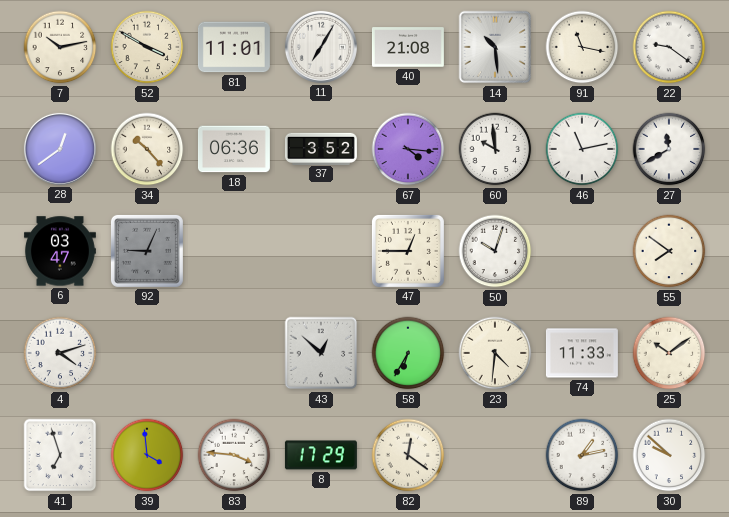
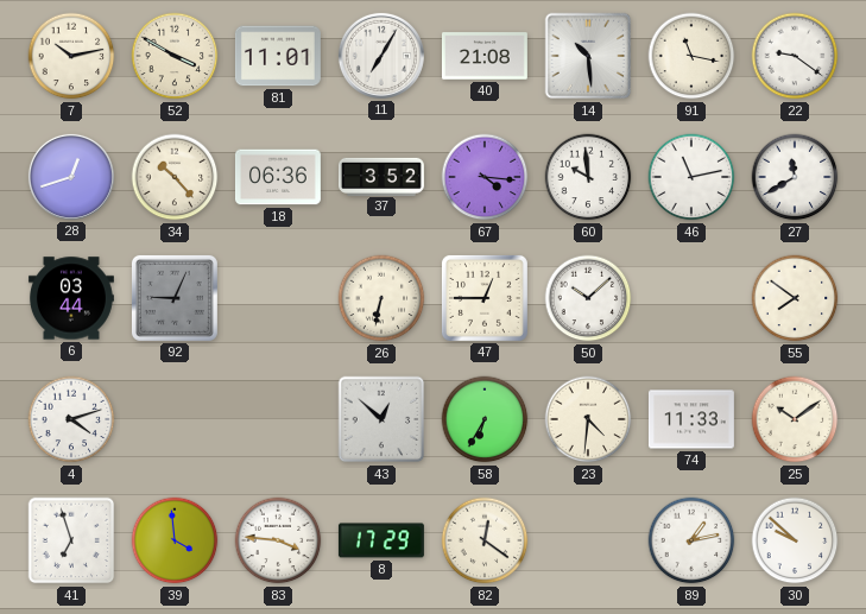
28: 12:39 -> 12:42 (71, 177)
6: 03:47 -> 03:44 (71, 298)
26: none -> 6:32 (381, 298)
50: 10:03 -> 10:08 (588, 298)
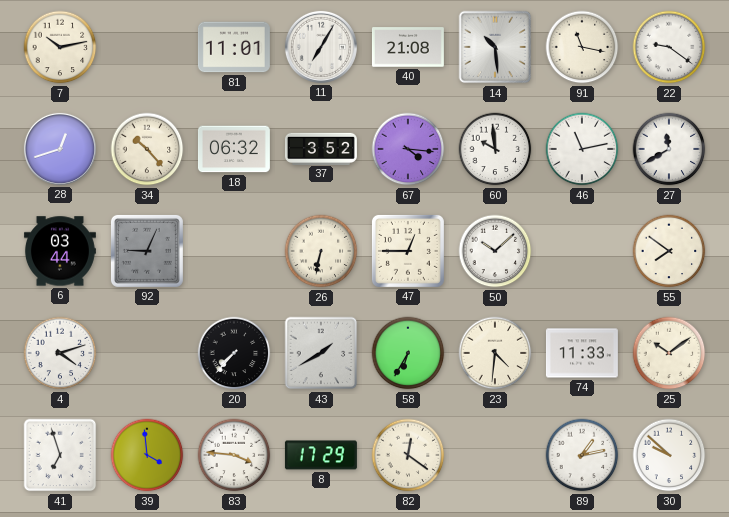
52: 3:50 -> none (175, 56)
18: 06:36 -> 06:32 (234, 149)
20: none -> 7:37 (234, 353)
43: 12:52 -> 1:40 (321, 353)
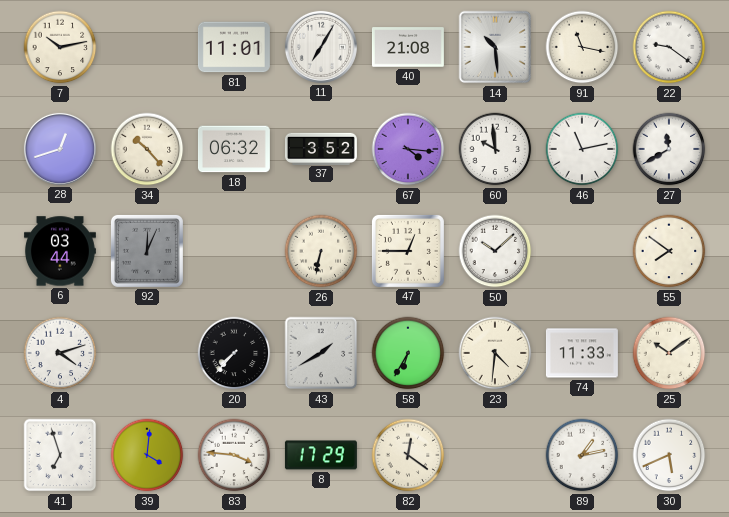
92: 9:04 -> 12:04 (147, 251)
39: 3:59 -> 4:01 (147, 455)
30: 9:52 -> 5:41 (669, 455)
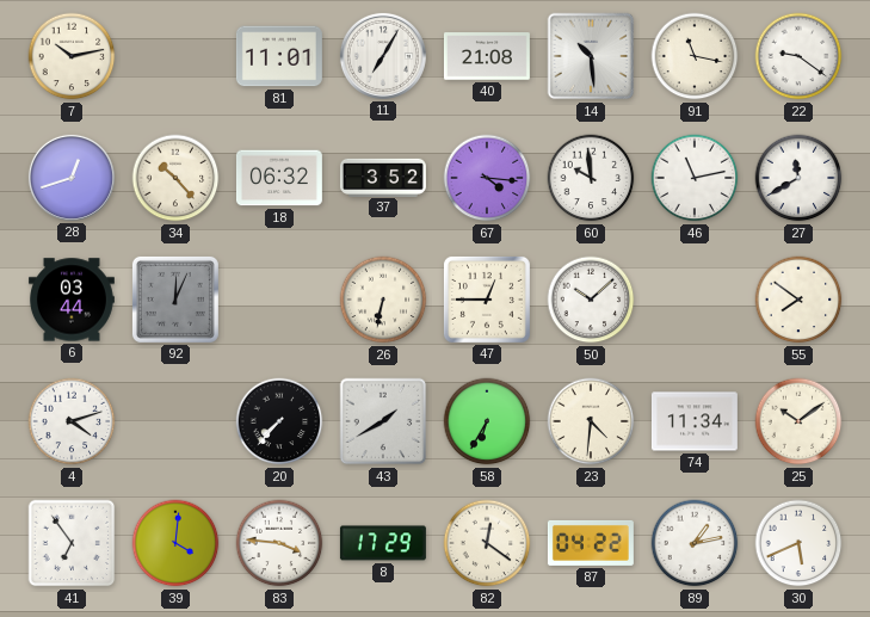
74: 11:33 -> 11:34 (695, 421)
41: 6:57 -> 6:54 (72, 543)
87: none -> 04:22 (591, 543)
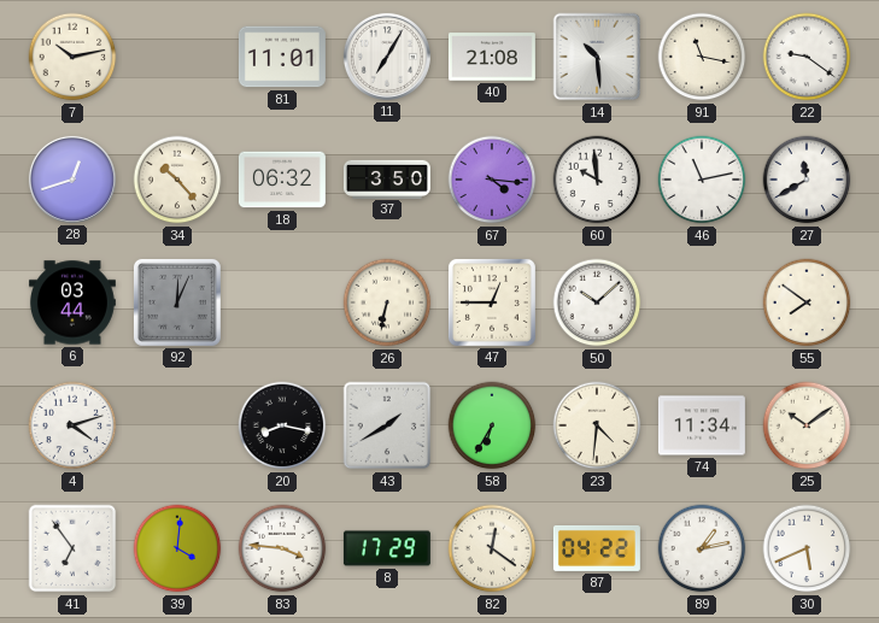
37: 3:52 -> 3:50 (387, 178)
20: 7:37 -> 8:17 (282, 425)
